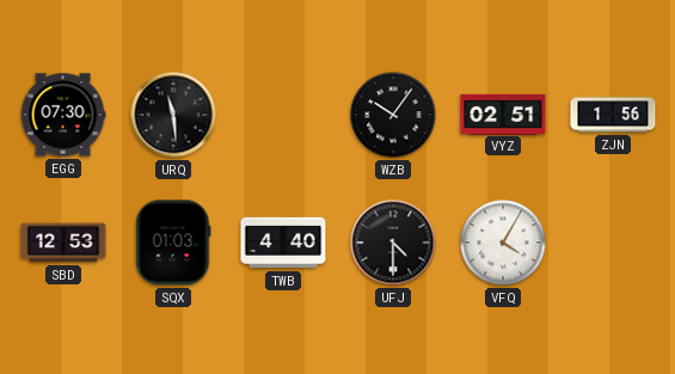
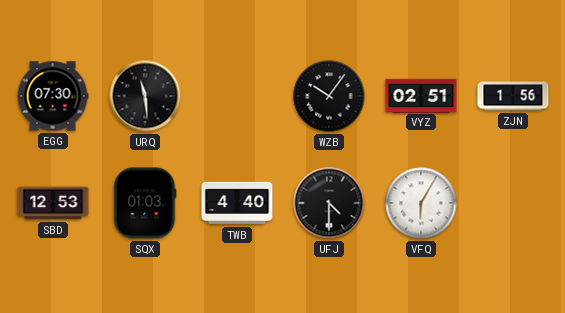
VFQ: 4:05 -> 6:05 (421, 203)
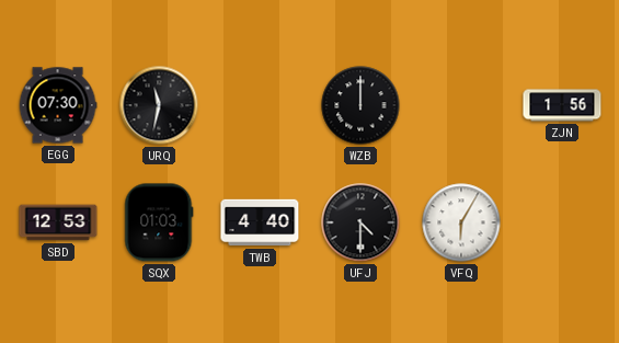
URQ: 11:29 -> 11:32 (159, 105)
WZB: 10:06 -> 12:00 (360, 105)
VYZ: 02:51 -> none (421, 95)
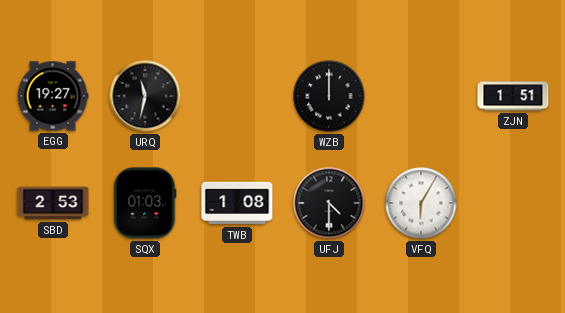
EGG: 07:30 -> 19:27 (53, 96)
ZJN: 1:56 -> 1:51 (513, 96)
SBD: 12:53 -> 2:53 (53, 203)
TWB: 4:40 -> 1:08 (237, 203)
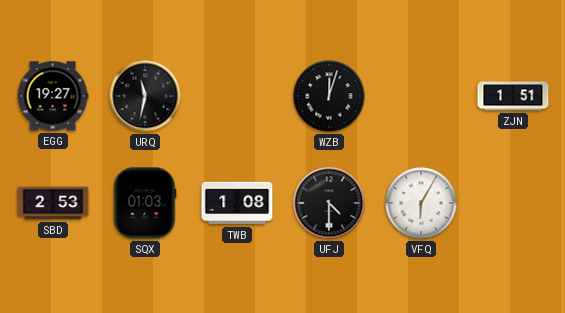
WZB: 12:00 -> 12:03 (329, 96)
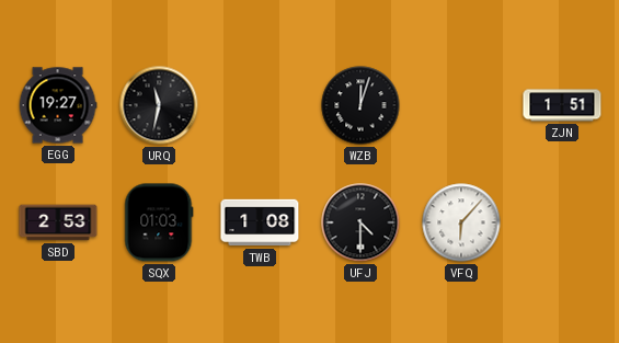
VFQ: 6:05 -> 6:07 (461, 222)
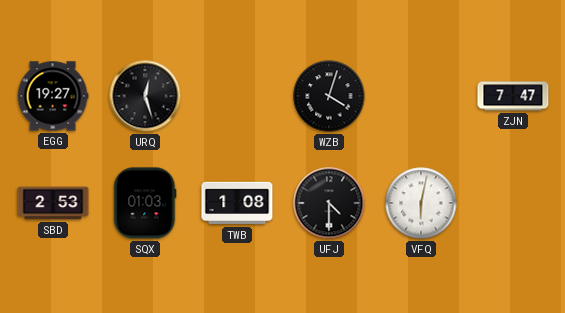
URQ: 11:32 -> 12:27 (145, 96)
WZB: 12:03 -> 4:03 (329, 96)
ZJN: 1:51 -> 7:47 (513, 96)
VFQ: 6:07 -> 6:02 (421, 203)
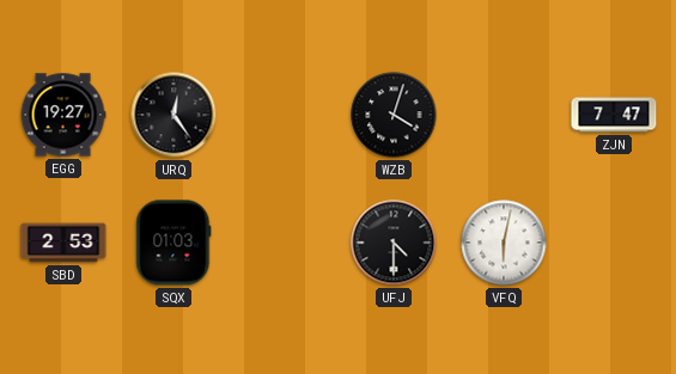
URQ: 12:27 -> 12:24 (173, 115)
TWB: 1:08 -> none (237, 203)
